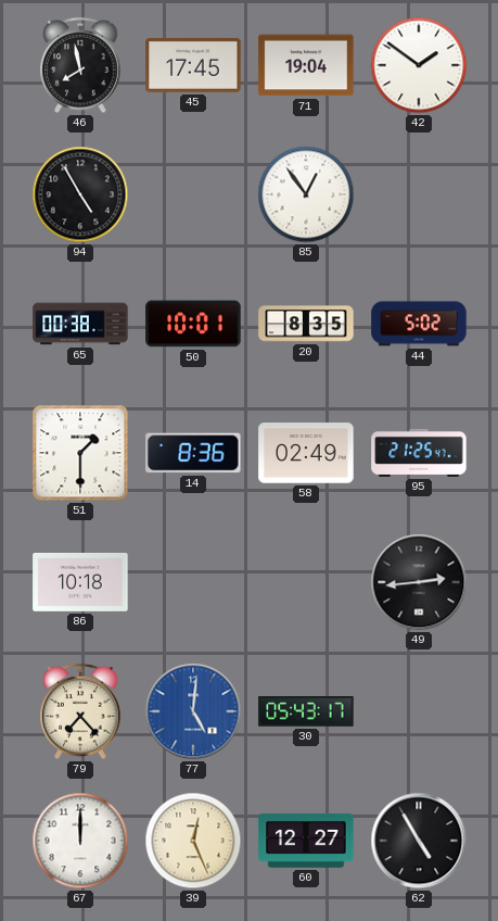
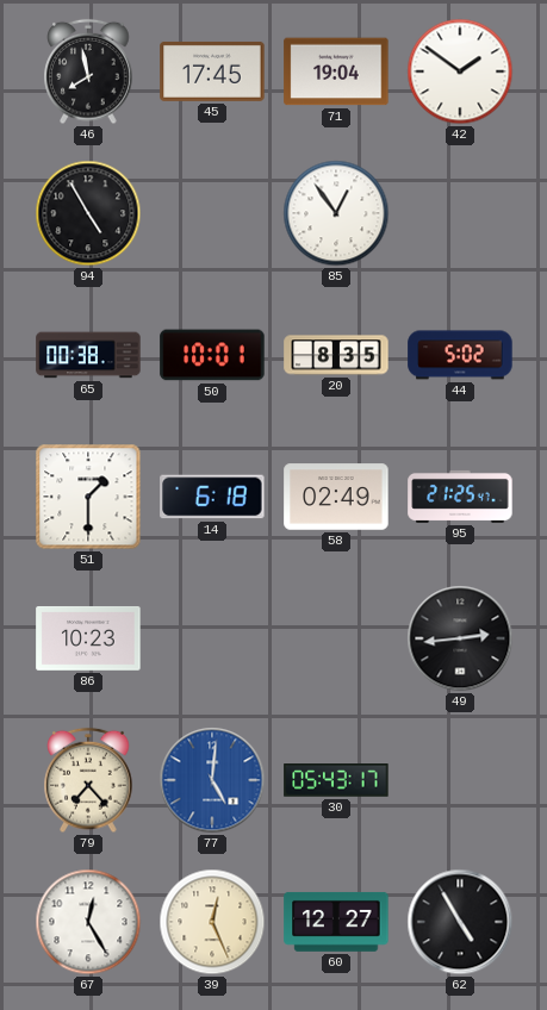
14: 8:36 -> 6:18 (212, 497)
86: 10:18 -> 10:23 (88, 638)
67: 12:00 -> 12:25 (88, 922)
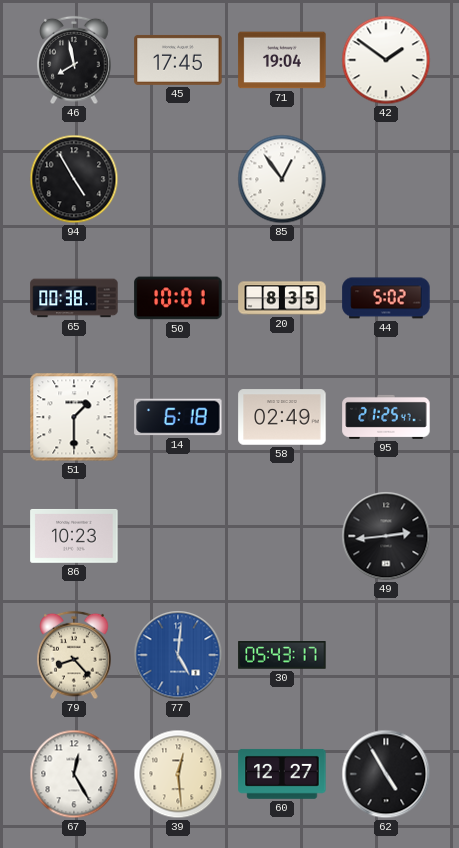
79: 7:23 -> 8:23 (74, 655)
39: 12:26 -> 12:29 (178, 774)
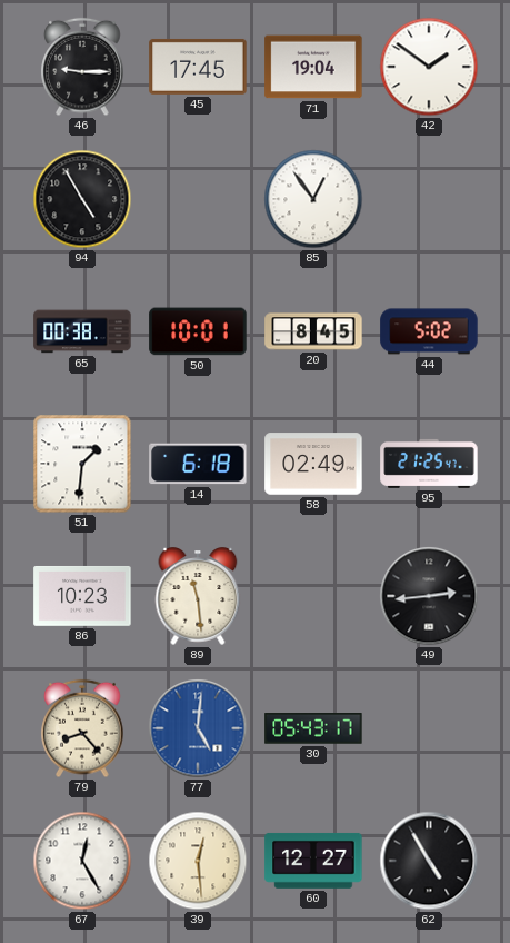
46: 7:58 -> 9:15 (82, 67)
20: 8:35 -> 8:45 (313, 331)
51: 1:30 -> 1:31 (82, 464)
89: none -> 11:29 (198, 596)
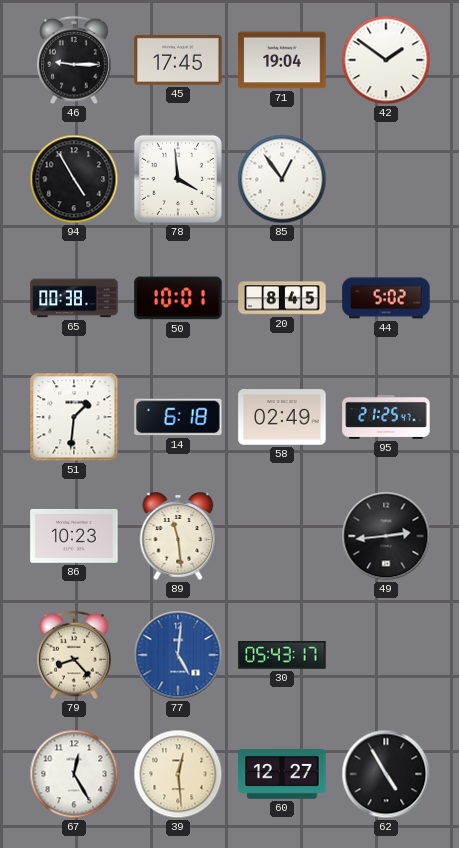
78: none -> 3:59 (178, 179)
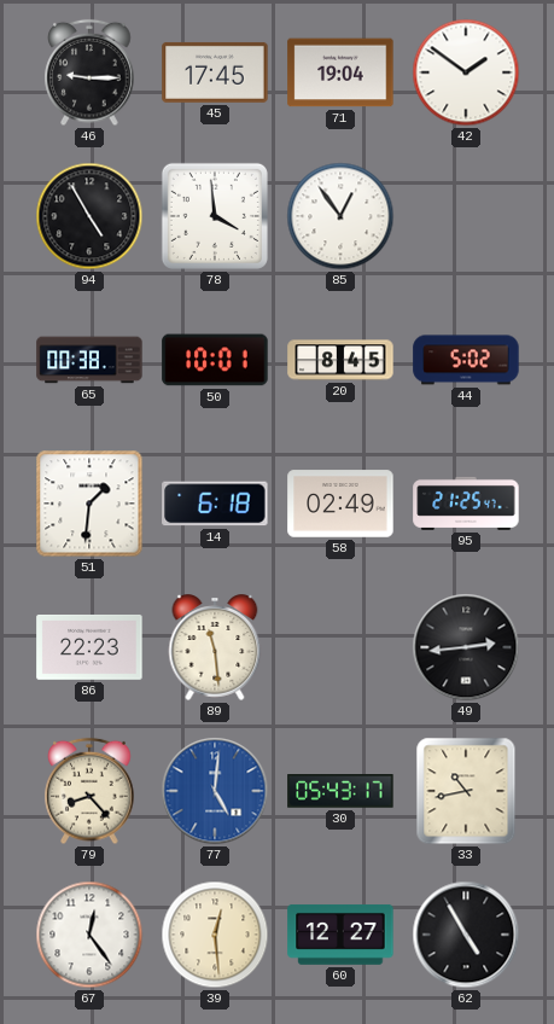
86: 10:23 -> 22:23 (89, 647)
33: none -> 10:43 (466, 791)
67: 12:25 -> 12:24 (89, 935)
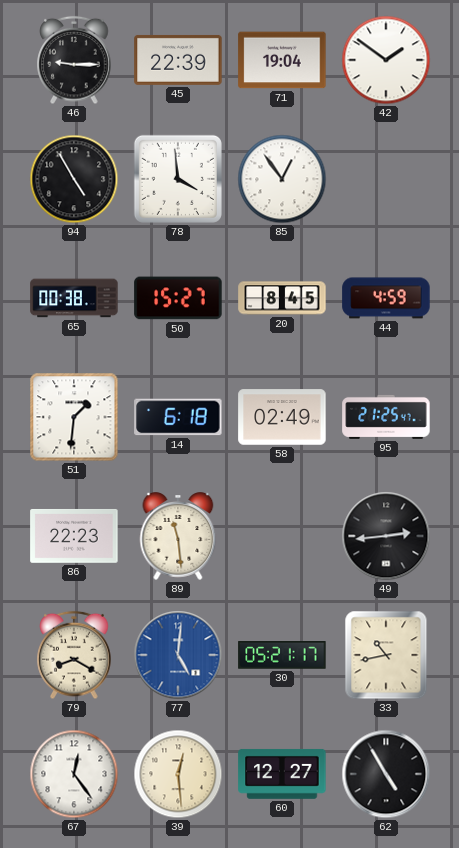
45: 17:45 -> 22:39 (178, 60)
50: 10:01 -> 15:27 (178, 298)
44: 5:02 -> 4:59 (386, 298)
79: 8:23 -> 8:20 (74, 655)
30: 05:43 -> 05:21 (282, 656)
